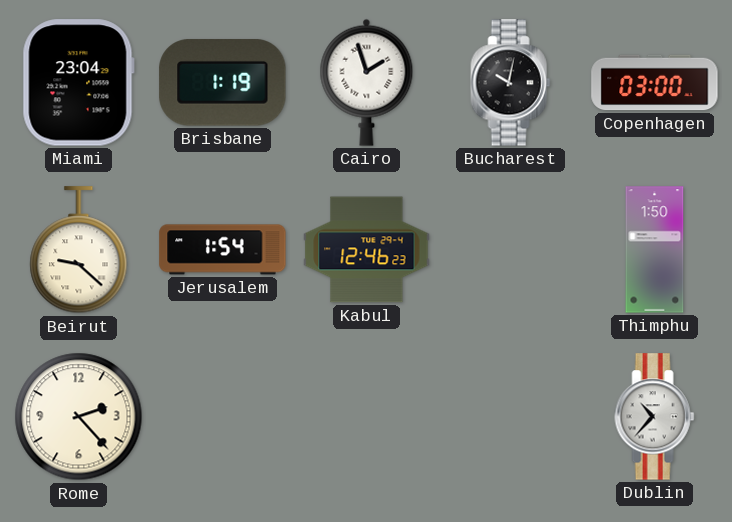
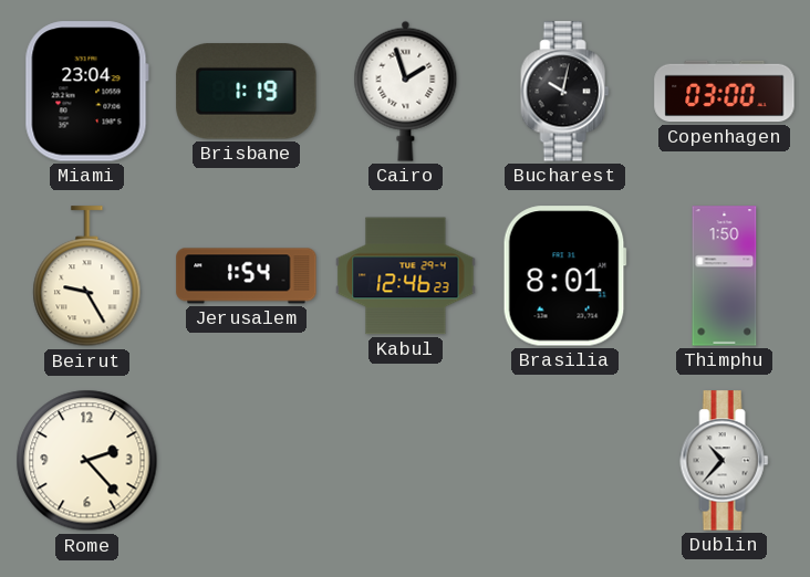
Beirut: 9:22 -> 9:25 (87, 276)
Brasilia: none -> 8:01 (564, 276)
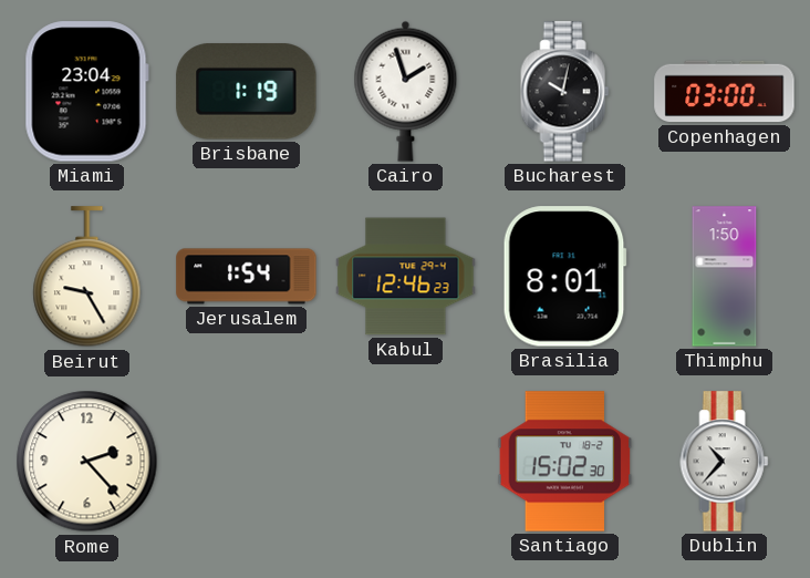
Santiago: none -> 15:02 (565, 462)
